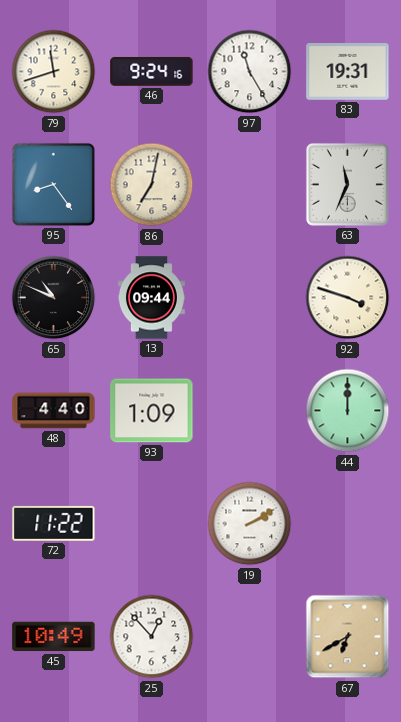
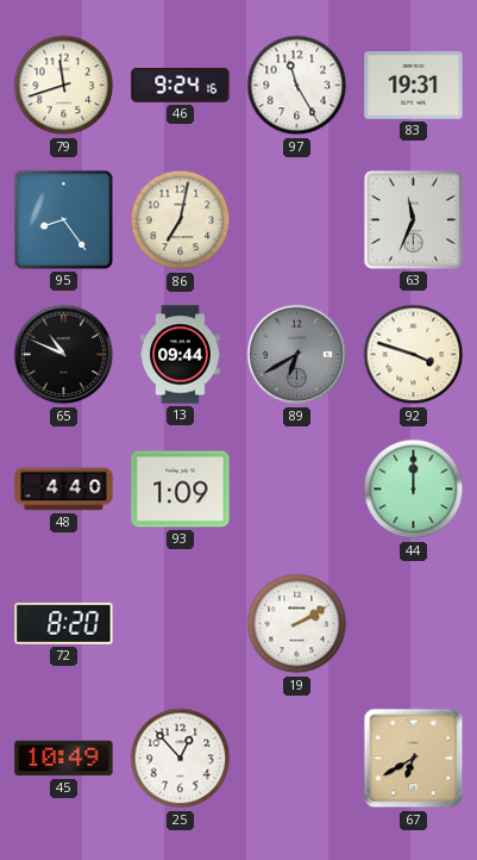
89: none -> 6:40 (297, 355)
72: 11:22 -> 8:20 (64, 623)
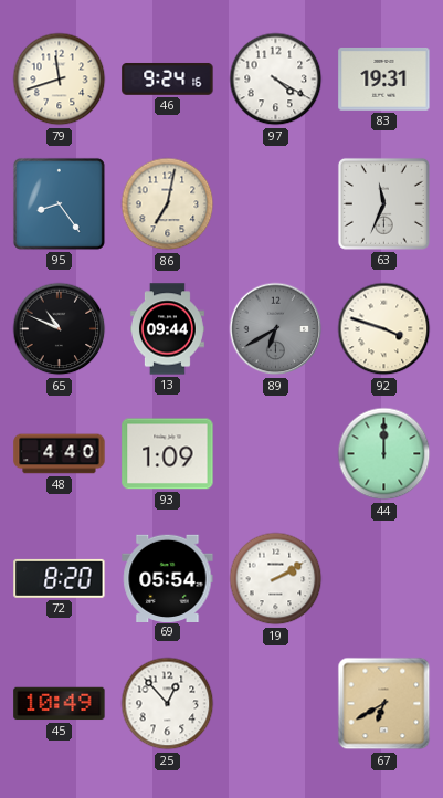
97: 11:25 -> 4:20 (276, 80)
69: none -> 05:54 (168, 578)
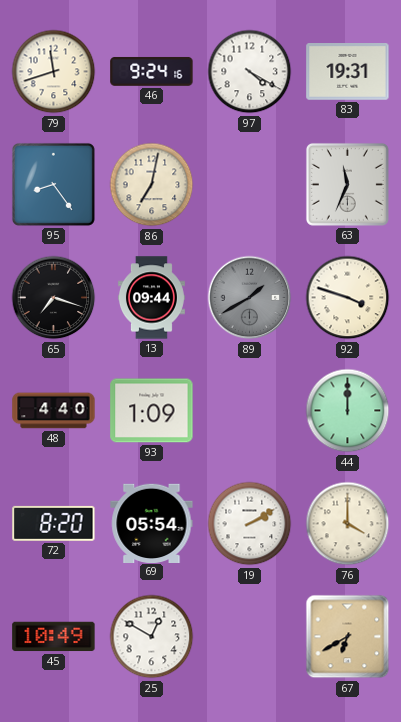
65: 10:49 -> 7:18 (54, 298)
89: 6:40 -> 1:40 (250, 298)
76: none -> 4:00 (348, 524)
25: 12:53 -> 12:50 (152, 637)
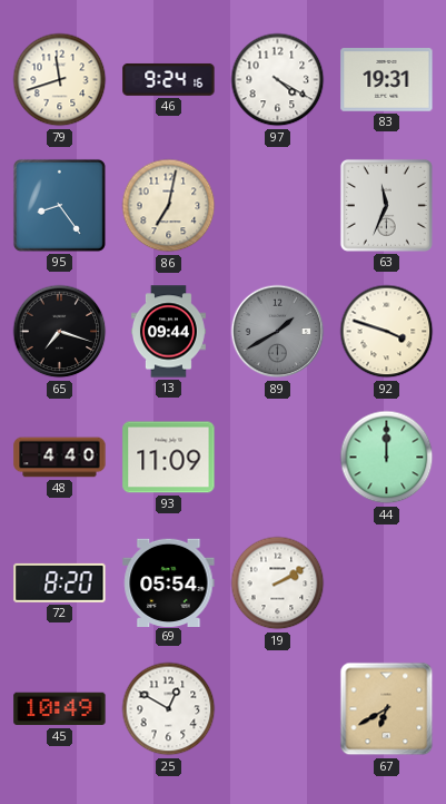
93: 1:09 -> 11:09 (169, 458)
76: 4:00 -> none (348, 524)
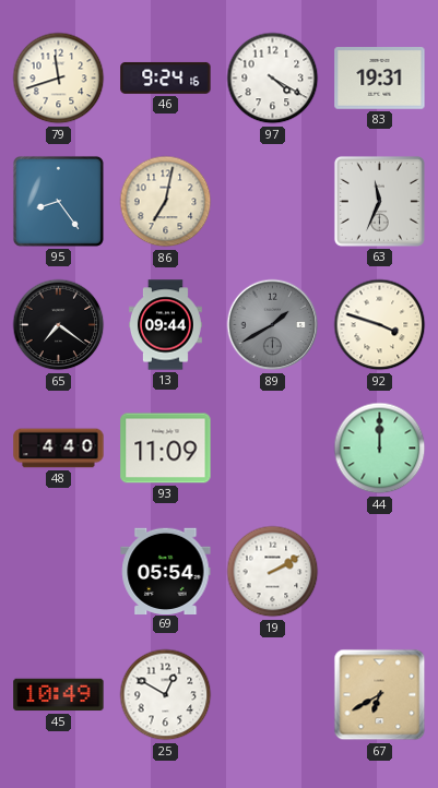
65: 7:18 -> 7:21 (59, 325)
72: 8:20 -> none (60, 582)
